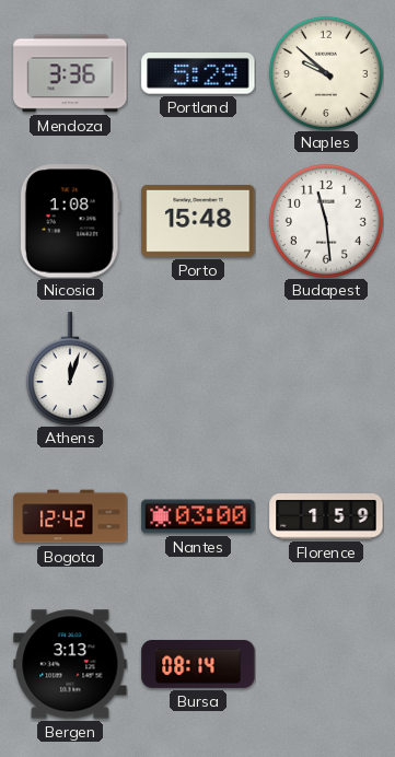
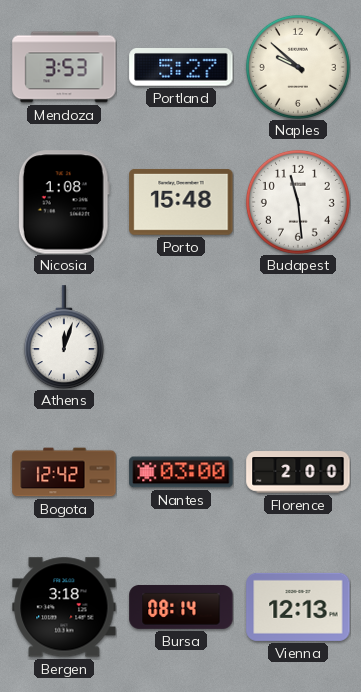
Mendoza: 3:36 -> 3:53 (64, 67)
Portland: 5:29 -> 5:27 (181, 67)
Florence: 1:59 -> 2:00 (298, 472)
Bergen: 3:13 -> 3:18 (64, 607)
Vienna: none -> 12:13 (298, 607)
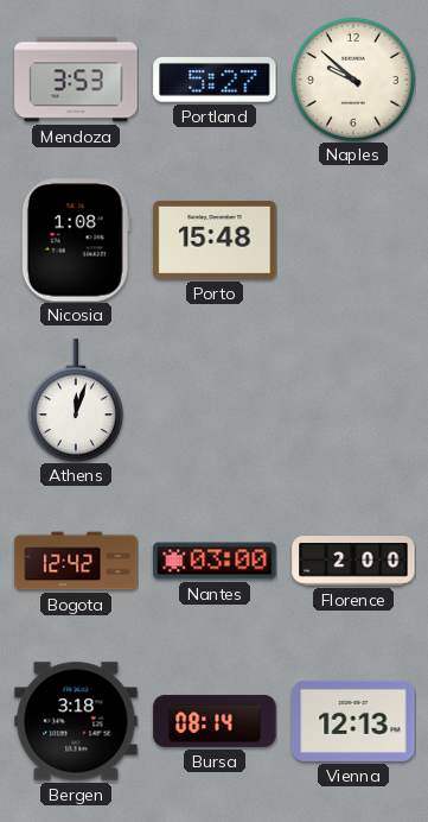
Budapest: 11:29 -> none (298, 202)
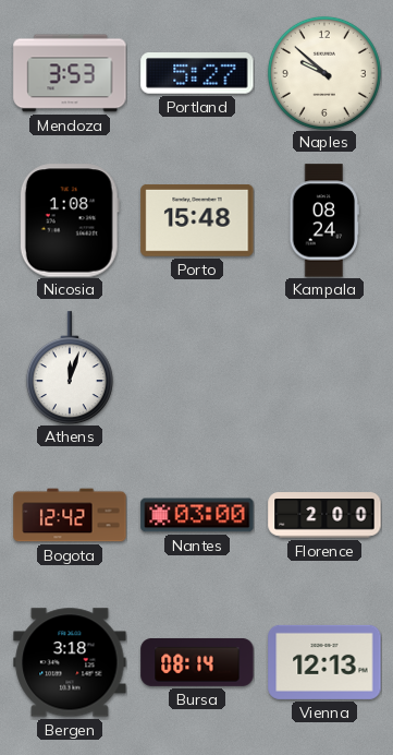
Kampala: none -> 08:24 (324, 220)
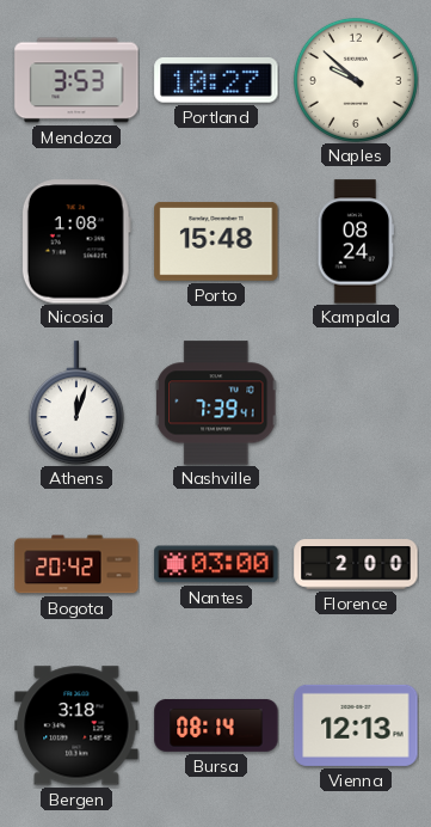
Portland: 5:27 -> 10:27 (216, 80)
Nashville: none -> 7:39 (217, 403)
Bogota: 12:42 -> 20:42 (76, 564)
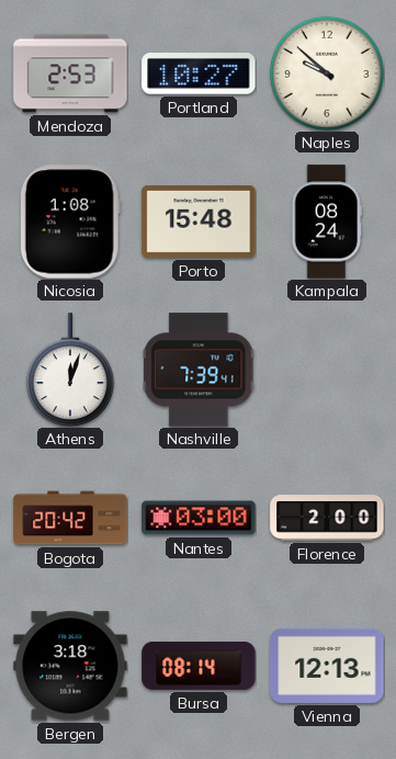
Mendoza: 3:53 -> 2:53 (70, 73)
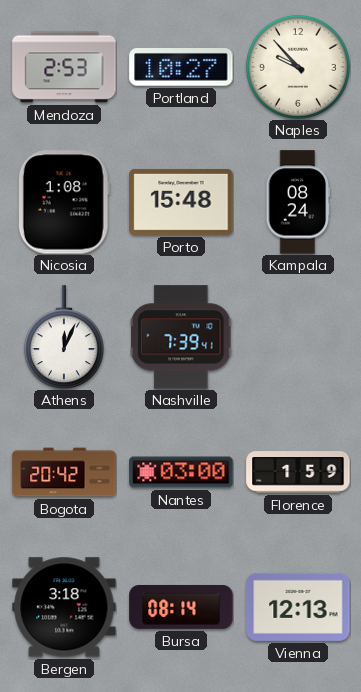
Naples: 9:52 -> 9:53 (298, 67)
Athens: 12:03 -> 12:04 (64, 337)
Florence: 2:00 -> 1:59 (298, 472)
